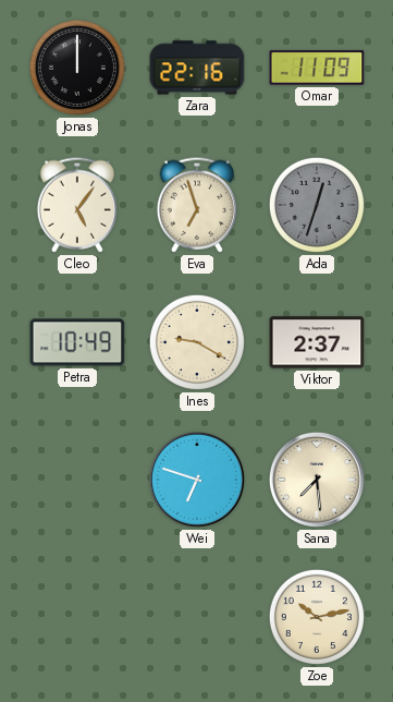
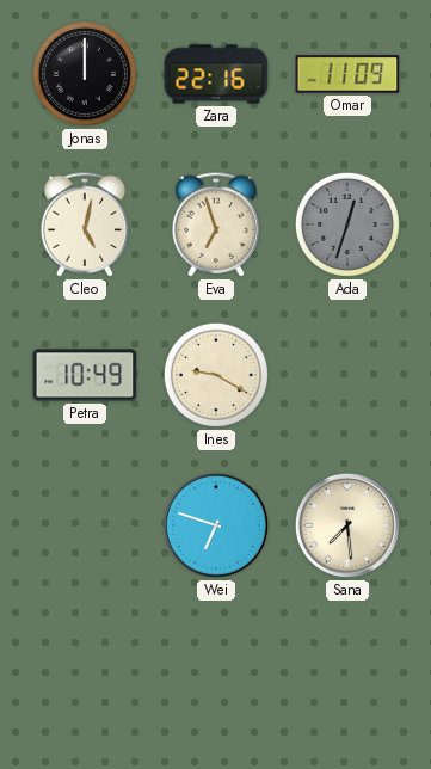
Cleo: 5:06 -> 5:02 (85, 224)
Viktor: 2:37 -> none (317, 342)
Zoe: 10:13 -> none (317, 617)
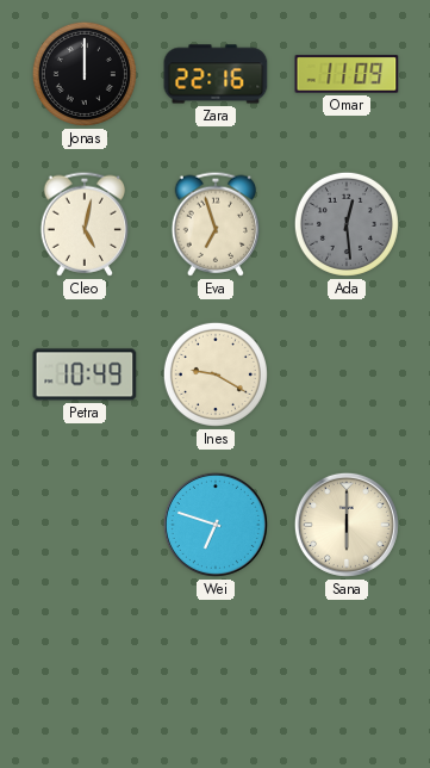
Ada: 12:33 -> 12:29 (347, 224)
Sana: 7:29 -> 6:00 (347, 525)
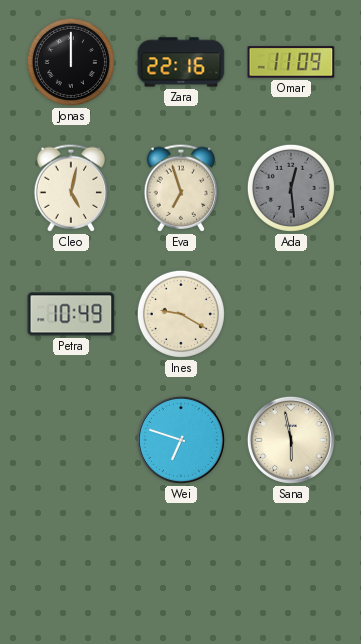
Sana: 6:00 -> 5:58 (291, 440)
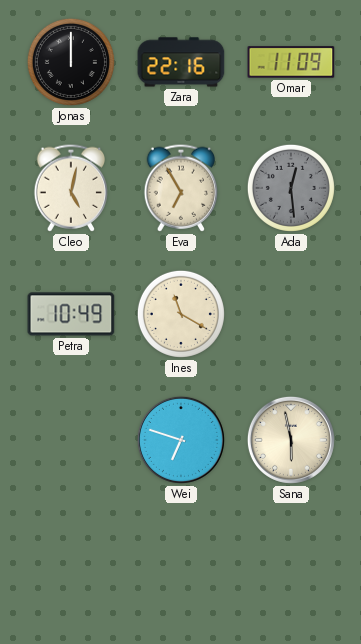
Eva: 6:57 -> 6:55 (181, 188)
Ines: 9:20 -> 11:20 (181, 314)
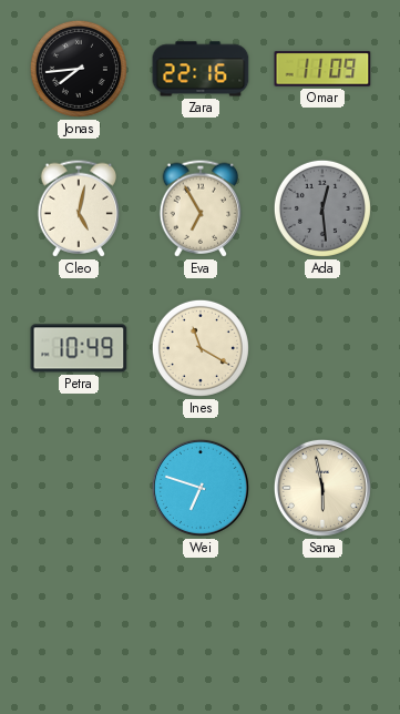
Jonas: 12:00 -> 7:44 (79, 69)
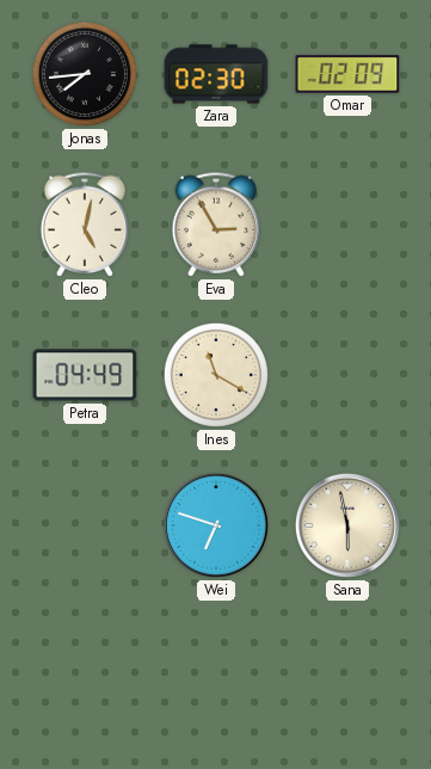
Zara: 22:16 -> 02:30 (216, 74)
Omar: 11:09 -> 02:09 (347, 74)
Eva: 6:55 -> 2:55 (216, 224)
Ada: 12:29 -> none (322, 208)
Petra: 10:49 -> 04:49 (85, 375)
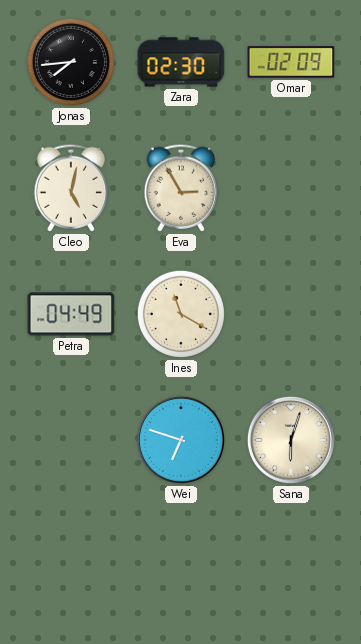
Sana: 5:58 -> 6:03 (291, 440)
